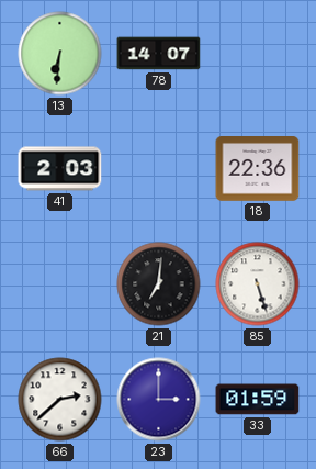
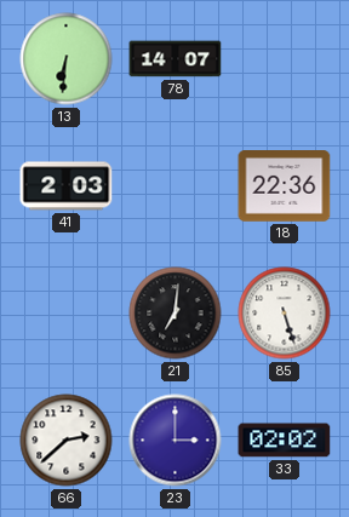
33: 01:59 -> 02:02 (285, 441)
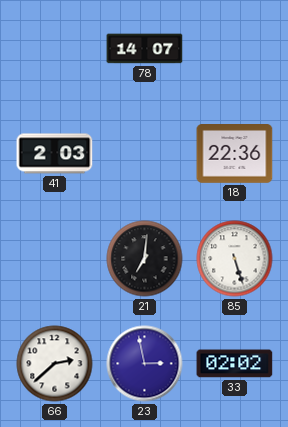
13: 6:31 -> none (67, 59)
23: 3:00 -> 2:58 (145, 364)
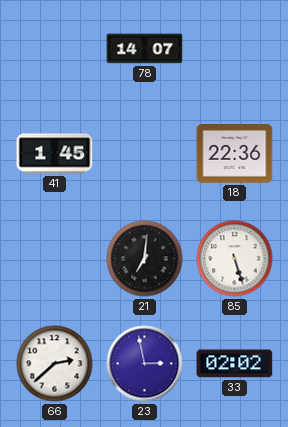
41: 2:03 -> 1:45 (55, 154)
